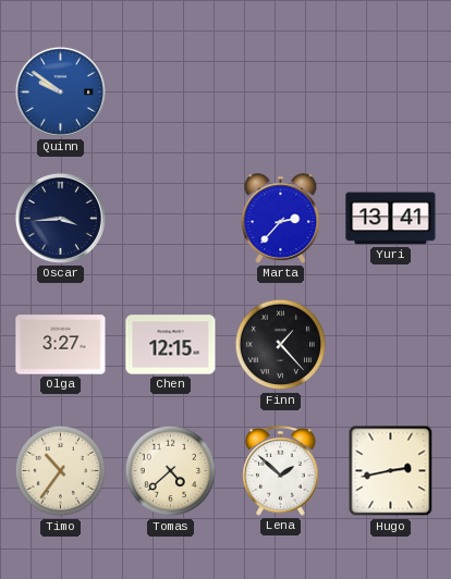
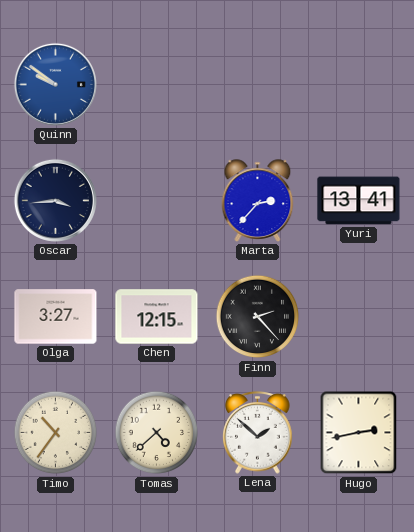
Finn: 1:23 -> 2:23 (258, 317)
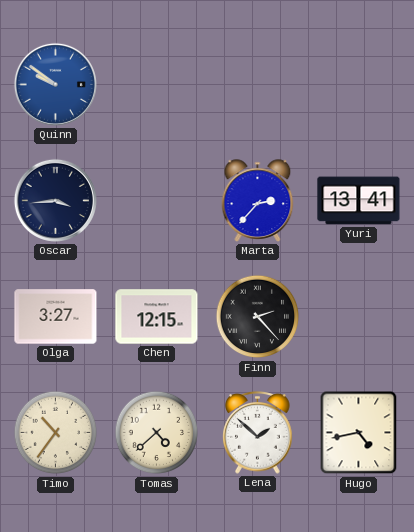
Hugo: 2:43 -> 4:43 (359, 433)
